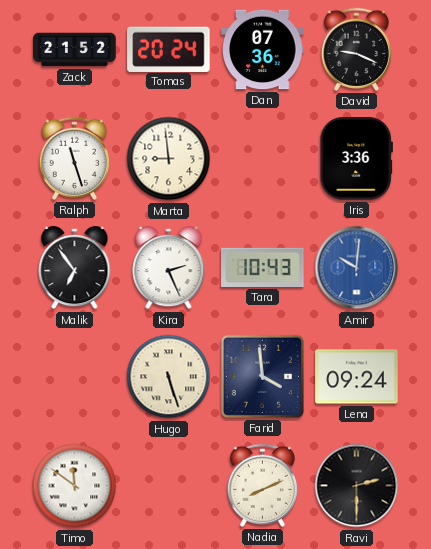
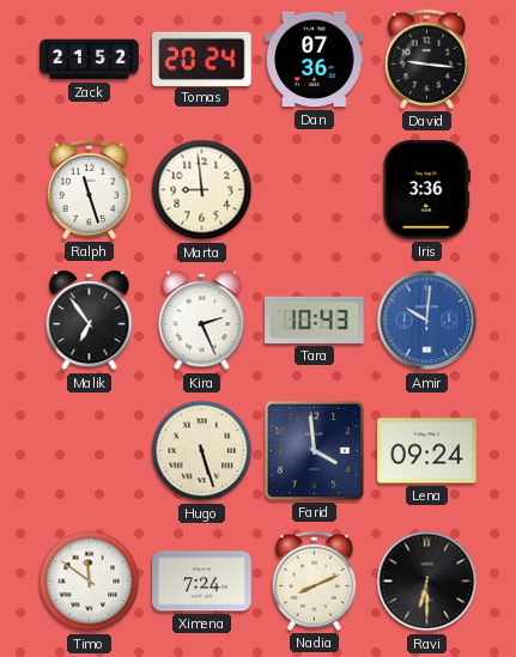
David: 9:19 -> 9:16 (426, 59)
Ximena: none -> 7:24 (202, 582)
Ravi: 2:30 -> 6:30 (427, 582)
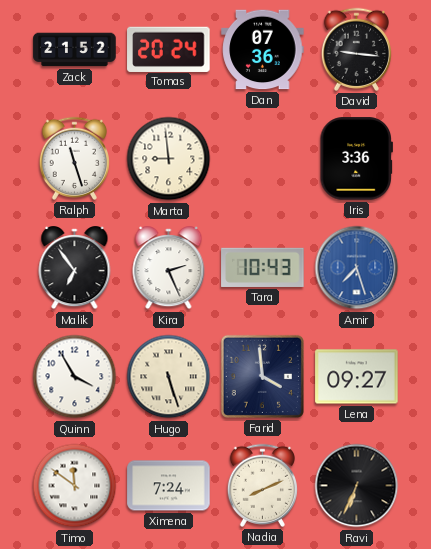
Amir: 10:01 -> 7:27 (357, 268)
Quinn: none -> 3:55 (75, 377)
Lena: 09:24 -> 09:27 (357, 377)
Ravi: 6:30 -> 6:34 (357, 486)
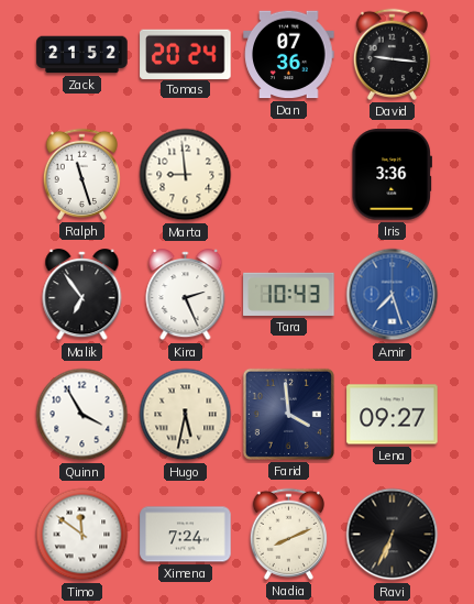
Hugo: 5:27 -> 5:32 (186, 415)
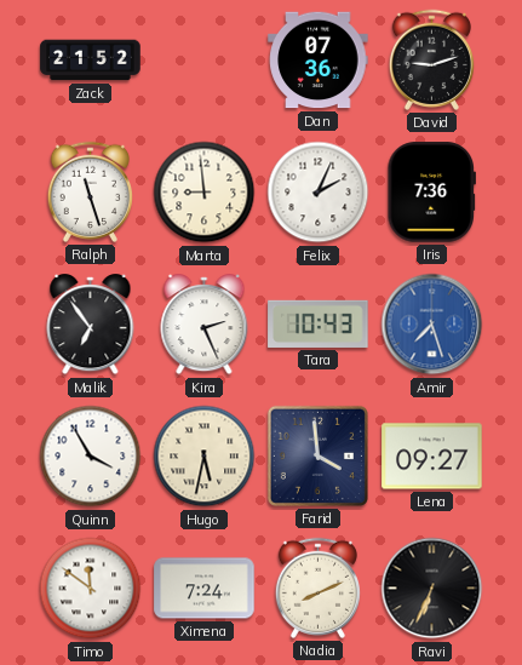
Tomas: 20:24 -> none (186, 54)
David: 9:16 -> 9:12 (431, 59)
Felix: none -> 2:04 (319, 193)
Iris: 3:36 -> 7:36 (431, 193)
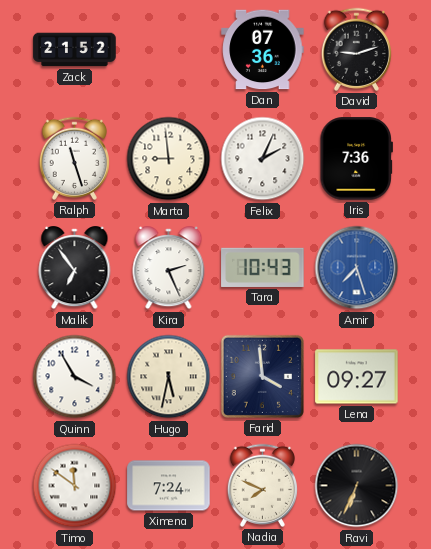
Nadia: 8:11 -> 7:49 (262, 485)
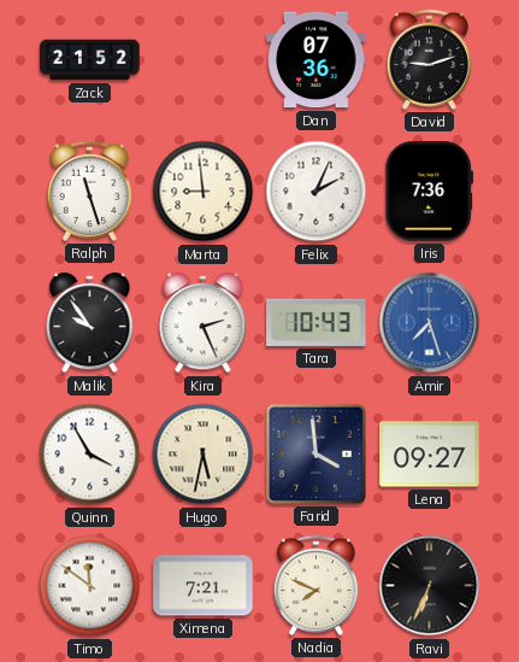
Malik: 6:54 -> 9:54 (90, 323)
Ximena: 7:24 -> 7:21 (204, 586)
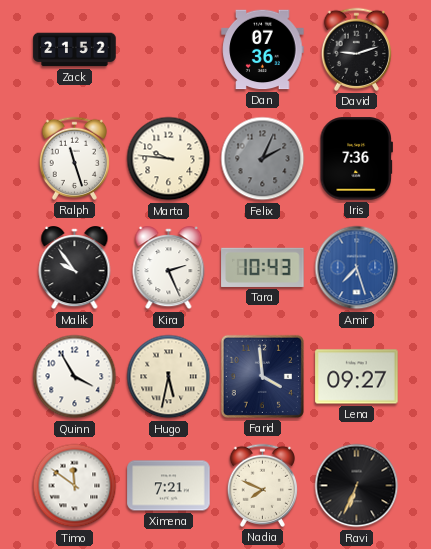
Marta: 8:59 -> 9:46 (169, 159)
Felix dial: white -> grey (263, 159)
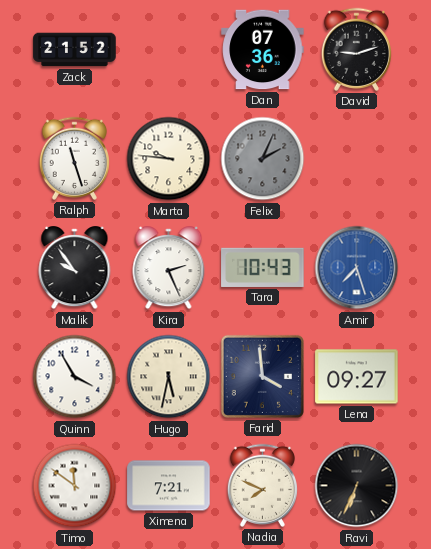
Iris: 7:36 -> none (356, 159)
